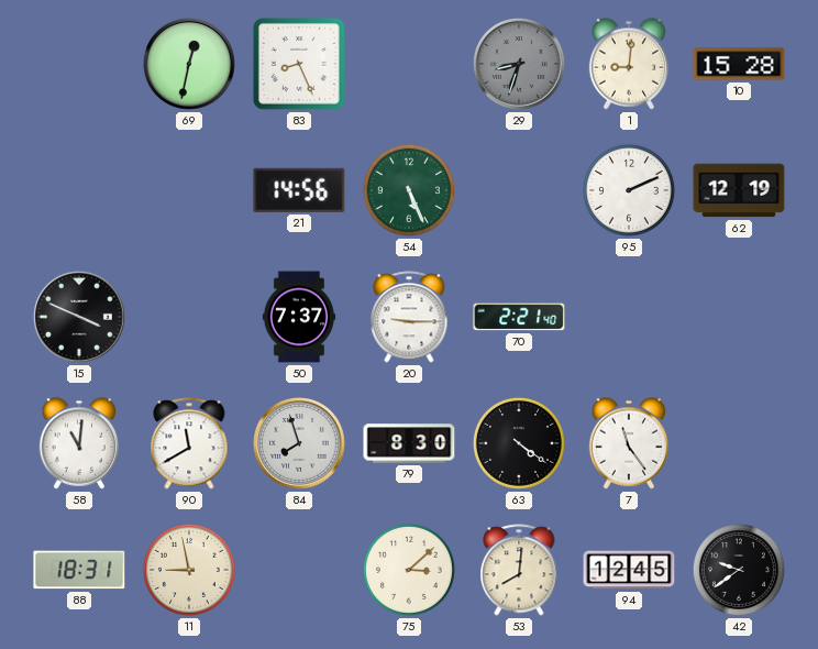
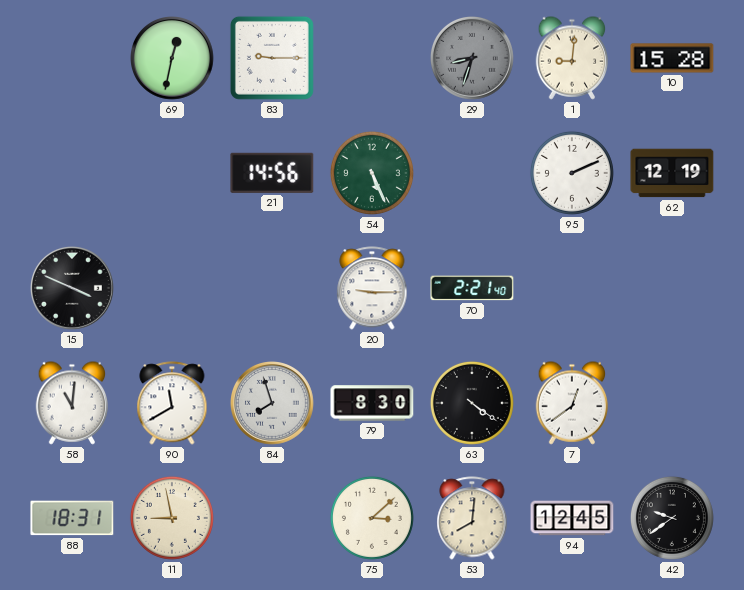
83: 8:26 -> 9:15 (272, 58)
50: 7:37 -> none (298, 317)
7: 11:24 -> 12:39 (572, 403)
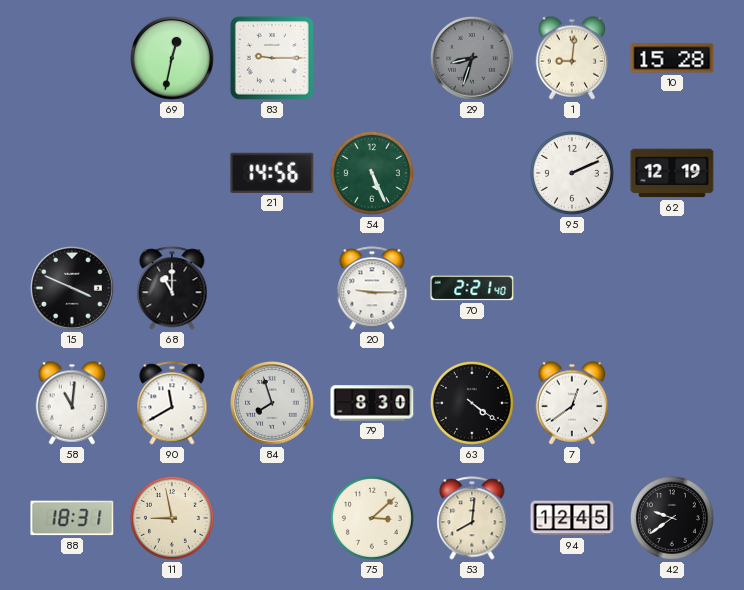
68: none -> 11:00 (172, 288)
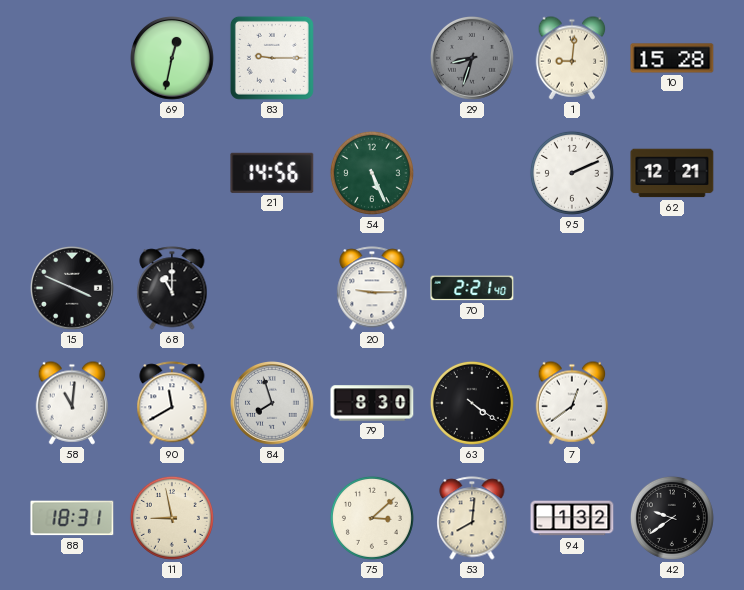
62: 12:19 -> 12:21 (672, 173)
94: 12:45 -> 1:32 (572, 518)
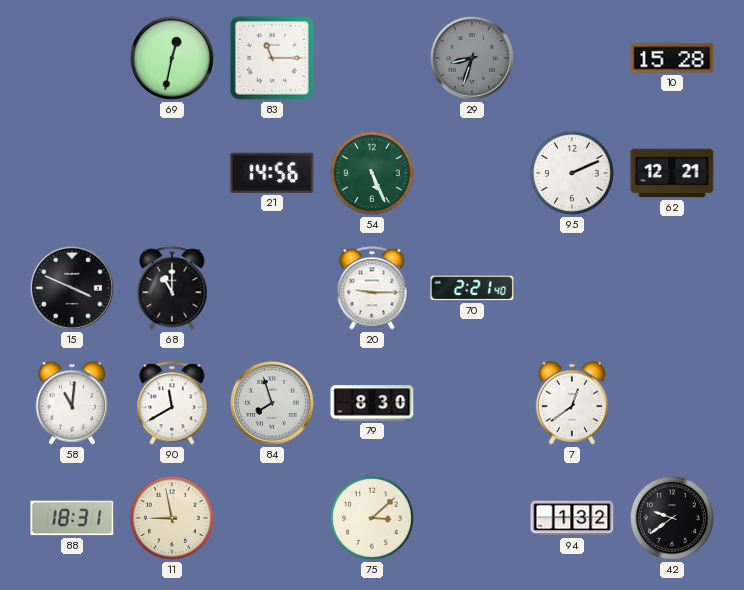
83: 9:15 -> 11:15 (272, 58)
1: 9:01 -> none (572, 58)
63: 4:21 -> none (472, 403)
53: 8:01 -> none (472, 518)
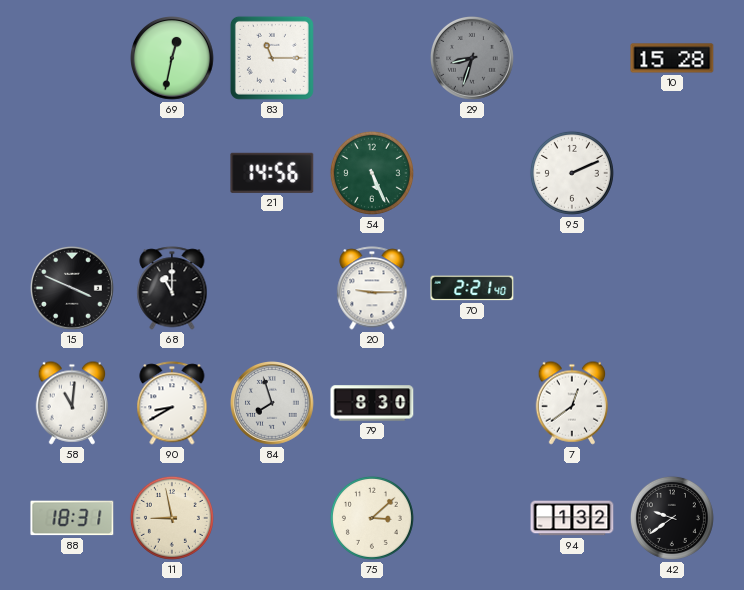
62: 12:21 -> none (672, 173)
90: 11:40 -> 8:40 (172, 403)
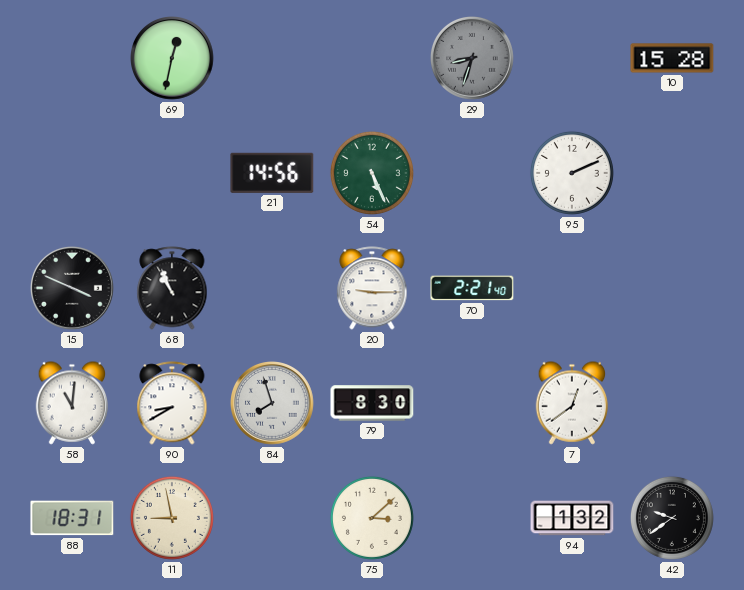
83: 11:15 -> none (272, 58)
68: 11:00 -> 10:56 (172, 288)
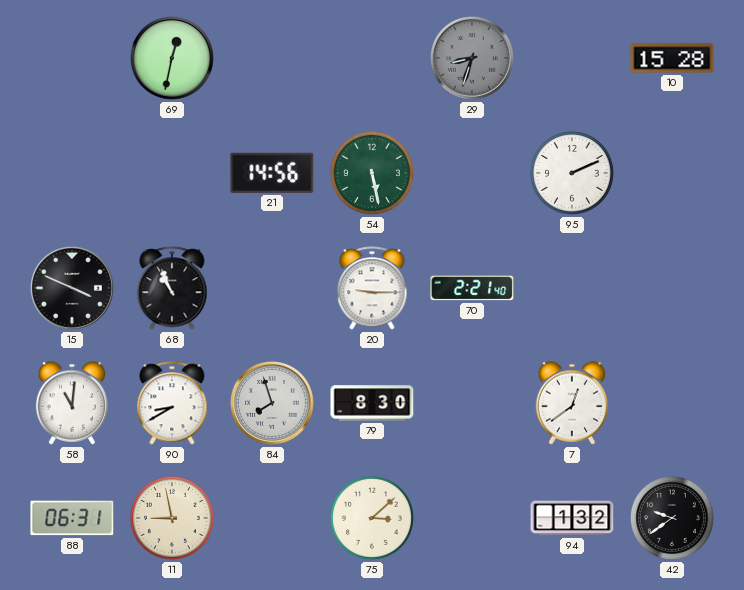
54: 5:26 -> 5:28 (372, 173)
88: 18:31 -> 06:31 (72, 518)
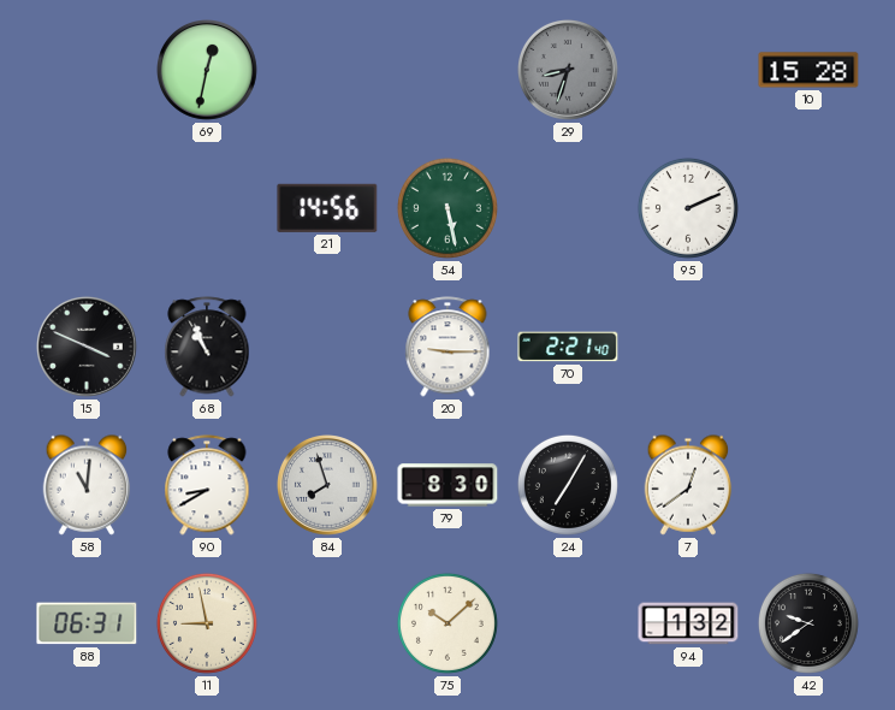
24: none -> 7:05 (568, 485)
75: 3:08 -> 10:08 (447, 623)
